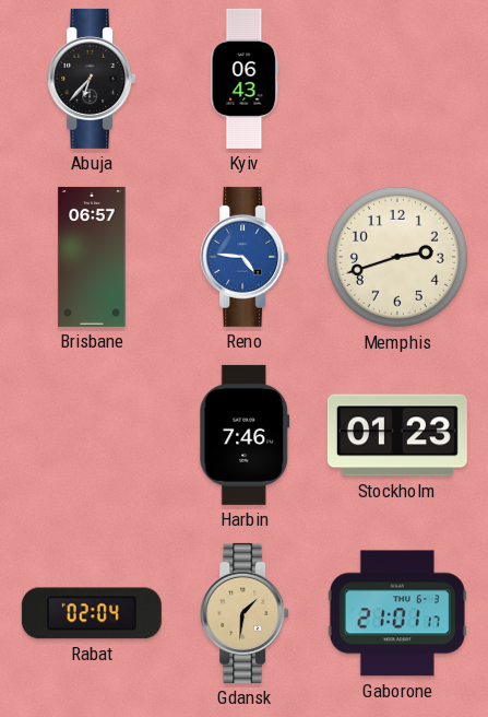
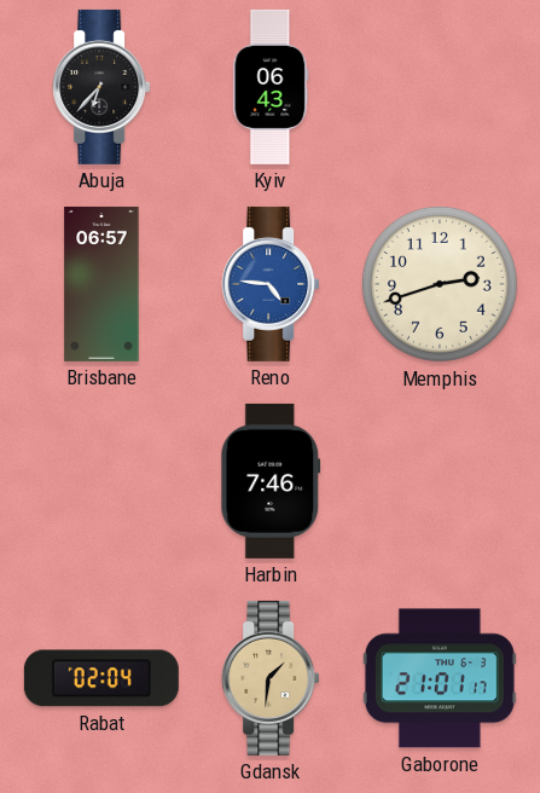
Stockholm: 01:23 -> none (397, 435)
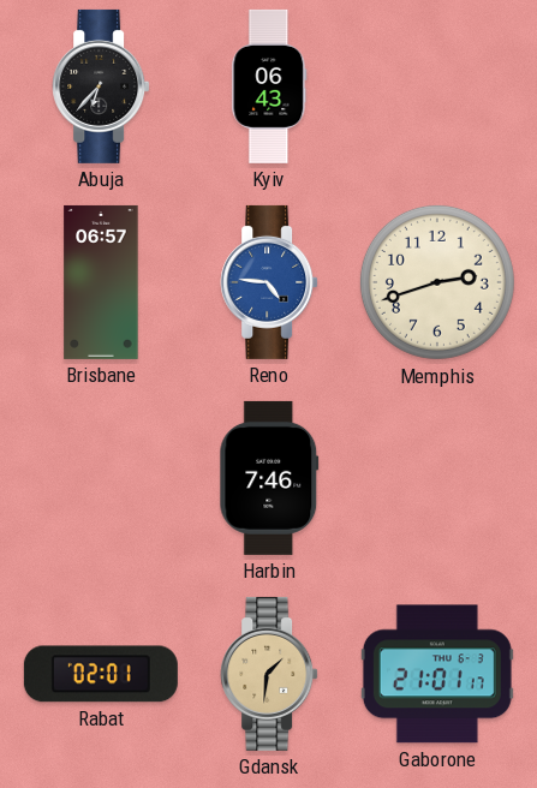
Rabat: 02:04 -> 02:01 (101, 674)
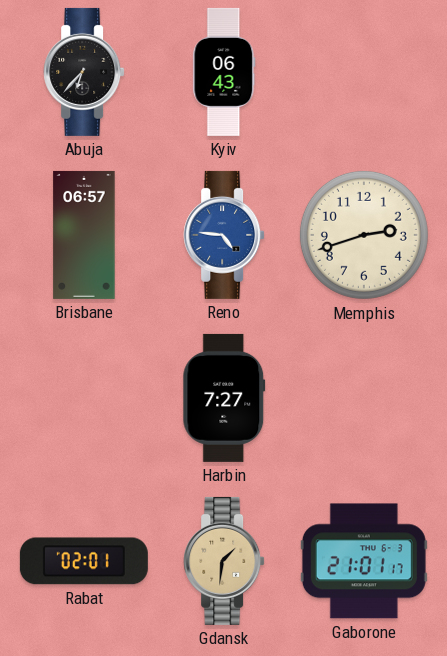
Harbin: 7:46 -> 7:27 (224, 398)
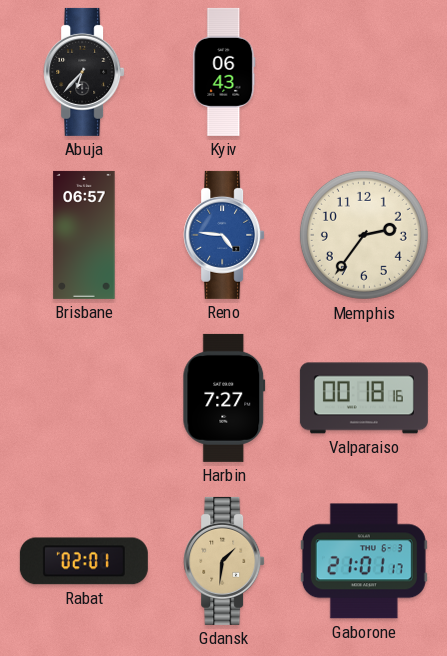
Memphis: 2:42 -> 2:36 (364, 235)
Valparaiso: none -> 00:18 (364, 398)
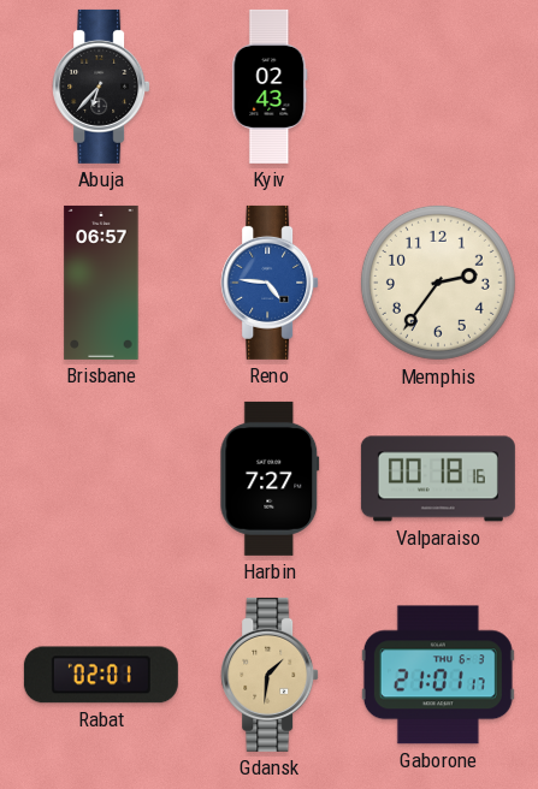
Kyiv: 06:43 -> 02:43 (270, 87)
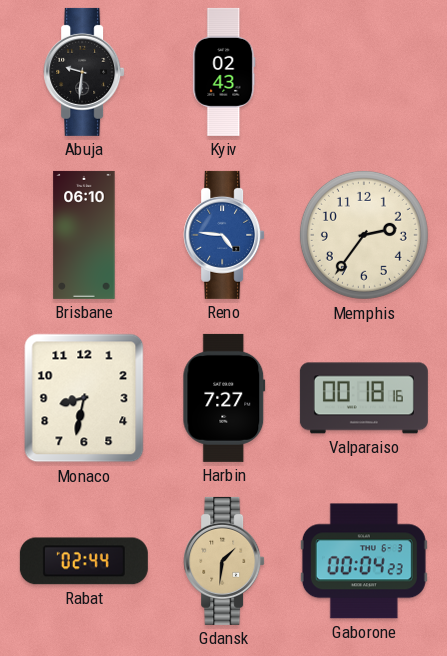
Abuja: 6:37 -> 9:31 (84, 72)
Brisbane: 06:57 -> 06:10 (84, 235)
Monaco: none -> 8:32 (84, 398)
Rabat: 02:01 -> 02:44 (84, 561)
Gaborone: 21:01 -> 00:04 (364, 561)
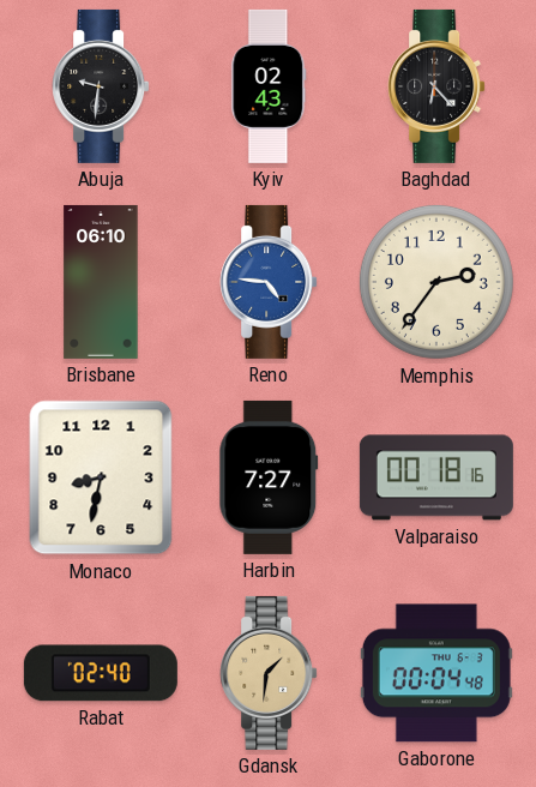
Baghdad: none -> 6:23 (436, 86)
Rabat: 02:44 -> 02:40 (101, 673)
Gaborone: 00:04:23 -> 00:04:48 (436, 673)
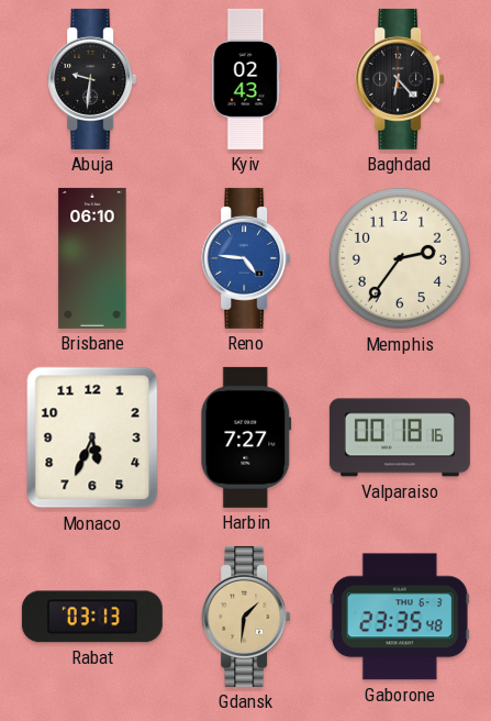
Monaco: 8:32 -> 5:34 (92, 437)
Rabat: 02:40 -> 03:13 (92, 617)
Gaborone: 00:04 -> 23:35 (400, 617)
